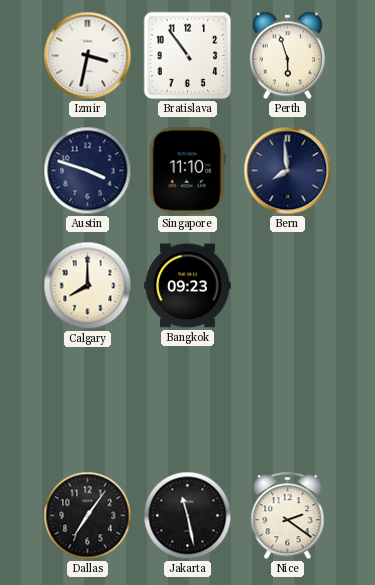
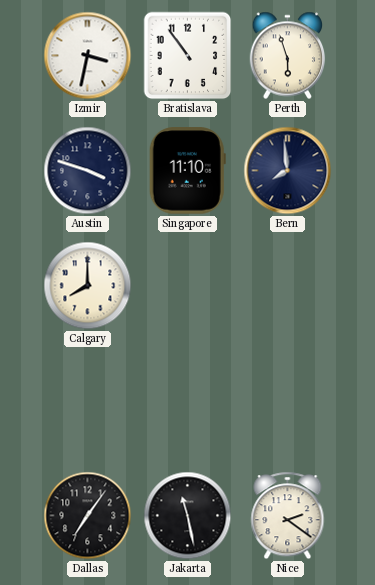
Bangkok: 09:23 -> none (188, 286)
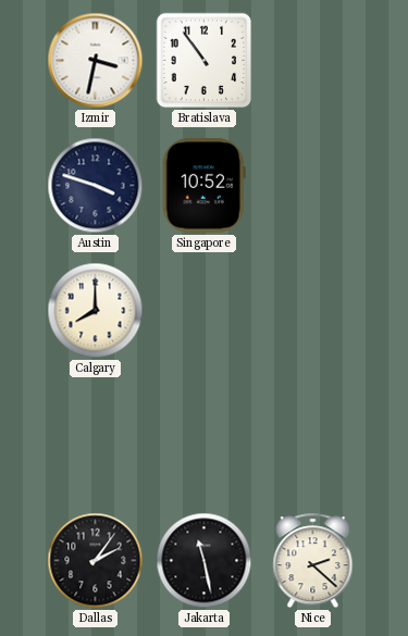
Perth: 5:57 -> none (288, 56)
Singapore: 11:10 -> 10:52 (203, 186)
Bern: 7:59 -> none (288, 171)
Dallas: 7:06 -> 2:06 (96, 561)
Nice: 2:21 -> 2:22 (313, 561)
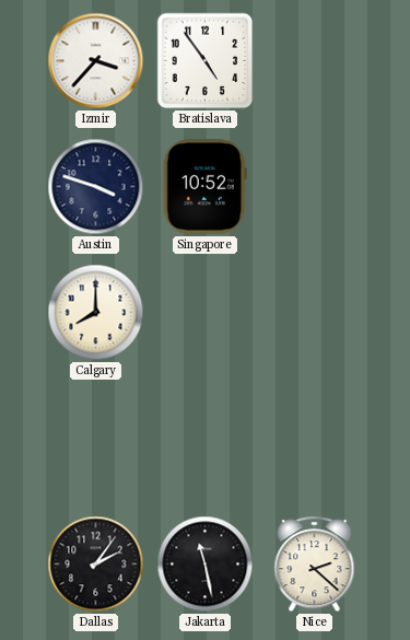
Izmir: 3:32 -> 3:37 (96, 61)
Bratislava: 10:54 -> 4:54 (206, 61)
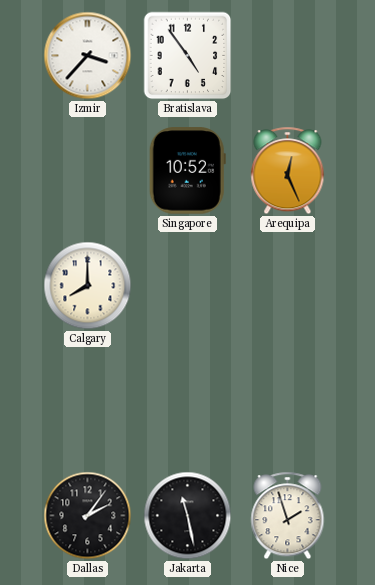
Austin: 3:48 -> none (96, 187)
Arequipa: none -> 12:26 (288, 171)
Nice: 2:22 -> 1:57 (288, 516)
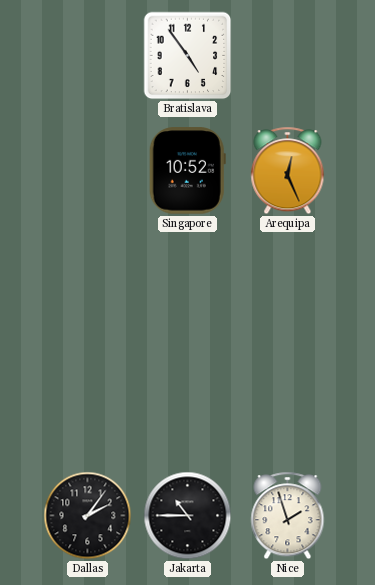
Izmir: 3:37 -> none (88, 56)
Calgary: 8:00 -> none (88, 286)
Jakarta: 11:28 -> 10:45 (188, 516)
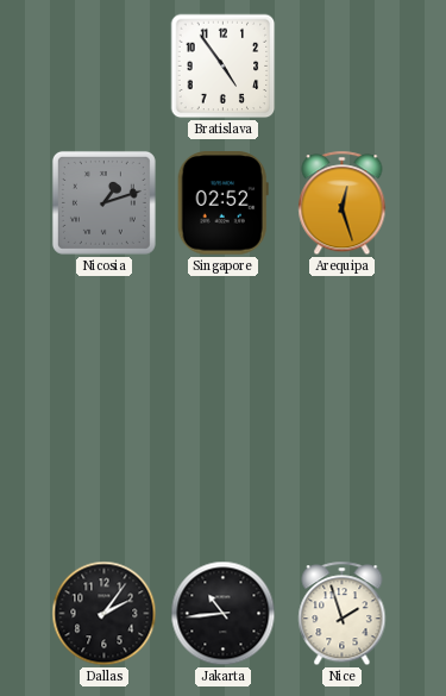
Nicosia: none -> 1:12 (103, 202)
Singapore: 10:52 -> 02:52 (222, 203)
Arequipa: 12:26 -> 12:27 (343, 203)
Jakarta: 10:45 -> 10:44 (224, 614)
